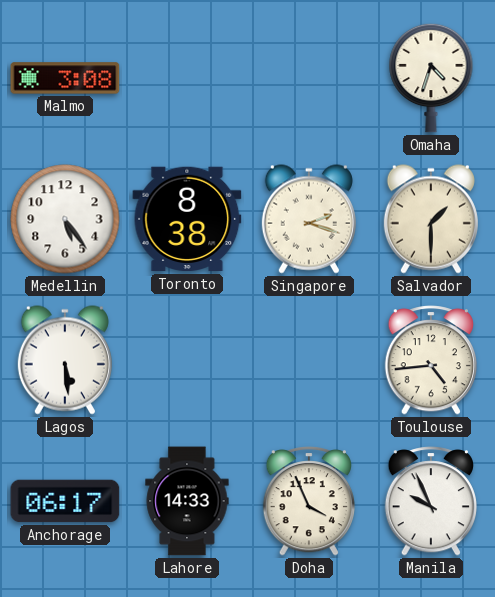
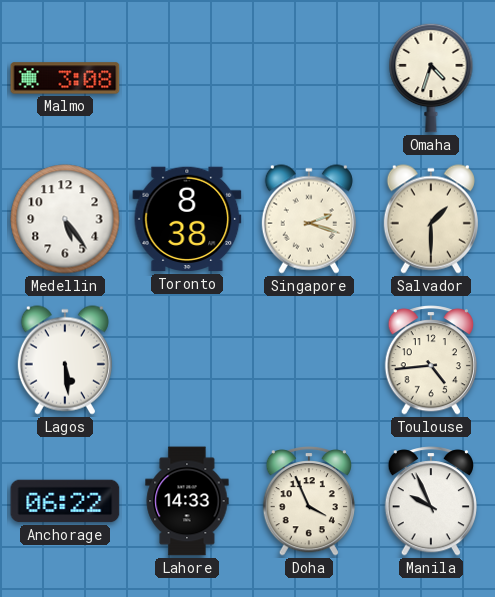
Anchorage: 06:17 -> 06:22 (65, 501)
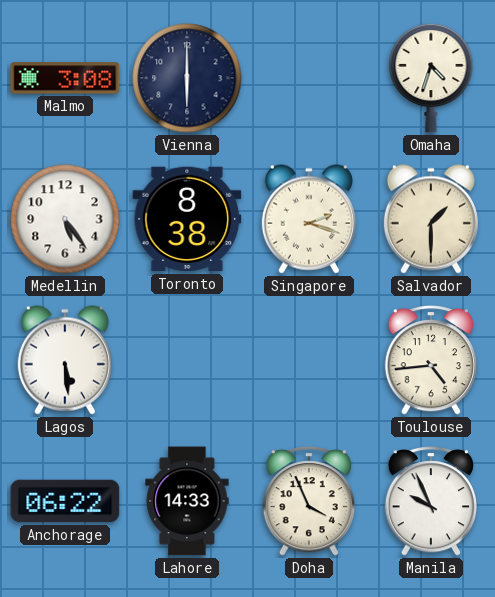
Vienna: none -> 6:00 (187, 78)
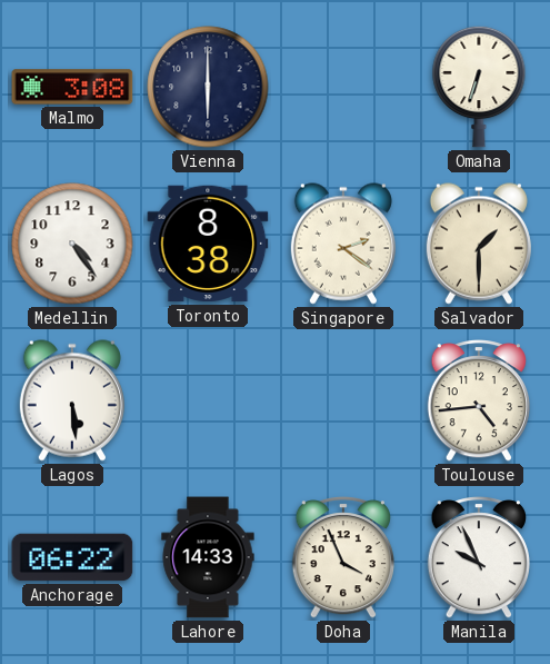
Omaha: 4:33 -> 6:33 (479, 87)
Medellin: 5:24 -> 4:24 (72, 244)
Singapore: 2:18 -> 2:21 (343, 244)
